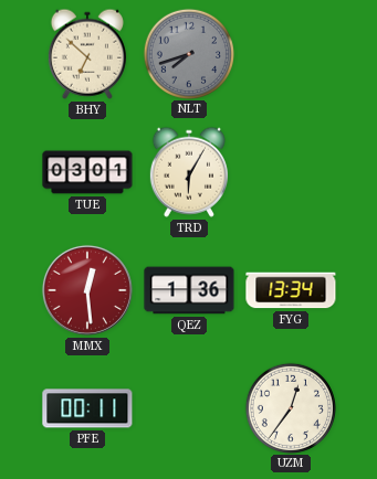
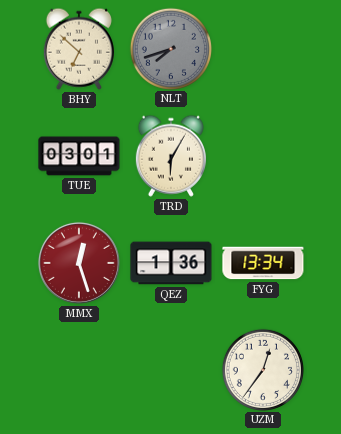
MMX: 12:29 -> 12:27 (79, 263)
PFE: 00:11 -> none (87, 408)
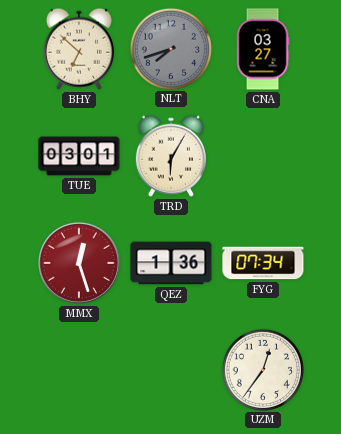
CNA: none -> 03:27 (263, 49)
FYG: 13:34 -> 07:34 (263, 263)
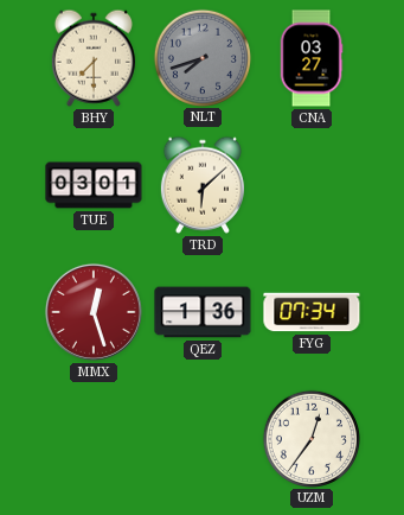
BHY: 6:52 -> 7:30 (94, 58)
TRD: 6:05 -> 6:08 (203, 185)
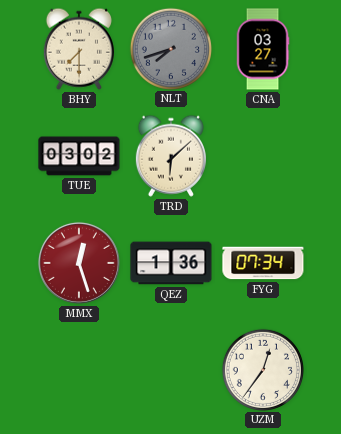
TUE: 03:01 -> 03:02 (79, 156)
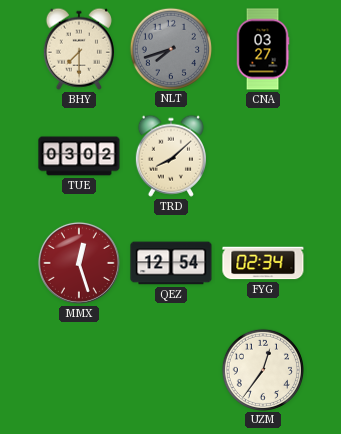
TRD: 6:08 -> 8:08 (171, 156)
QEZ: 1:36 -> 12:54 (171, 263)
FYG: 07:34 -> 02:34 (263, 263)
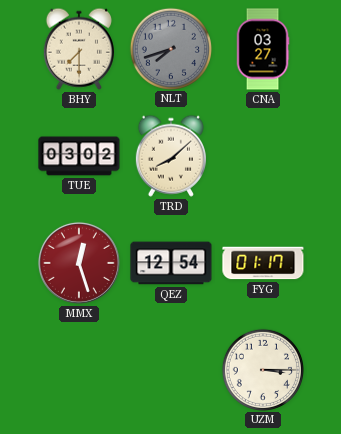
FYG: 02:34 -> 01:17 (263, 263)
UZM: 12:36 -> 3:15 (262, 369)
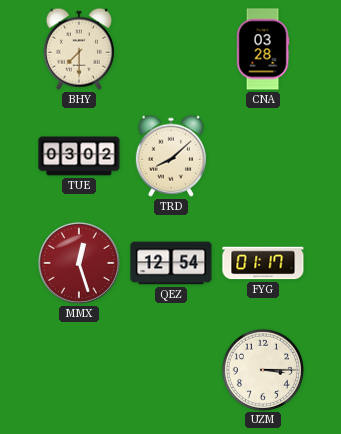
NLT: 7:42 -> none (170, 48)
CNA: 03:27 -> 03:28 (263, 49)
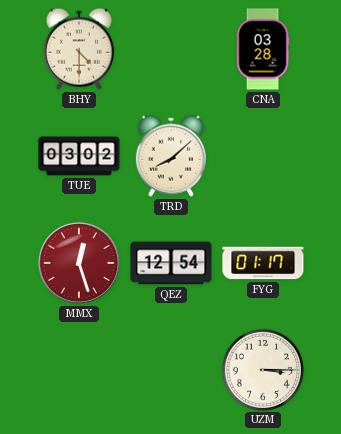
BHY: 7:30 -> 4:30 (79, 49)
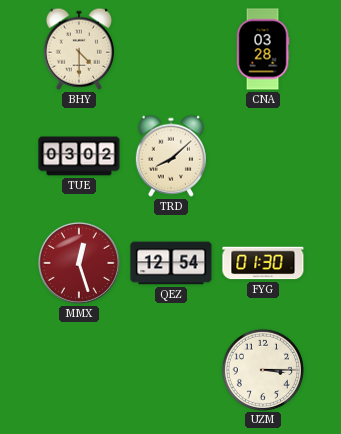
FYG: 01:17 -> 01:30 (263, 263)
